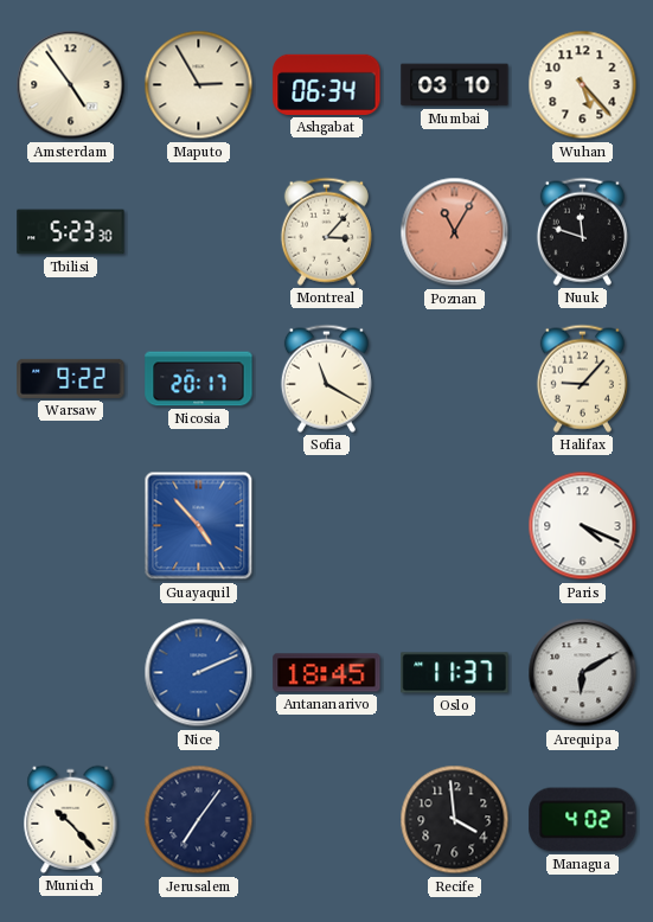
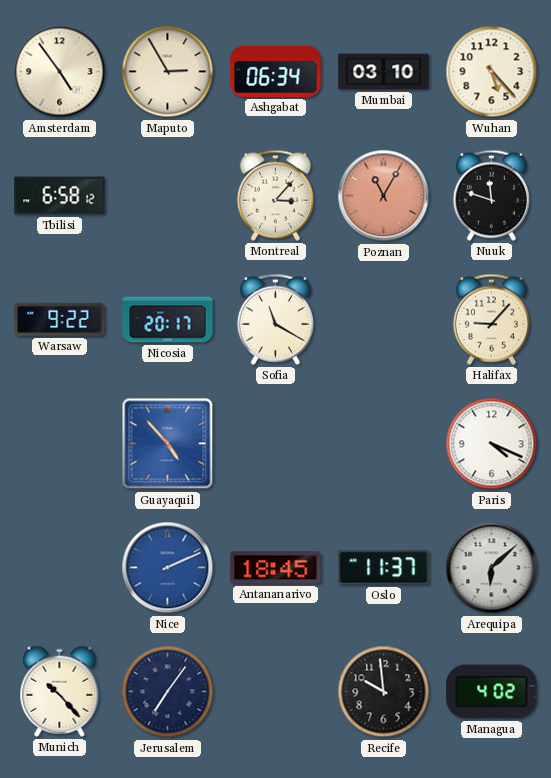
Tbilisi: 5:23 -> 6:58 (60, 196)
Arequipa: 6:10 -> 6:08 (492, 568)
Recife: 3:59 -> 9:59 (384, 692)
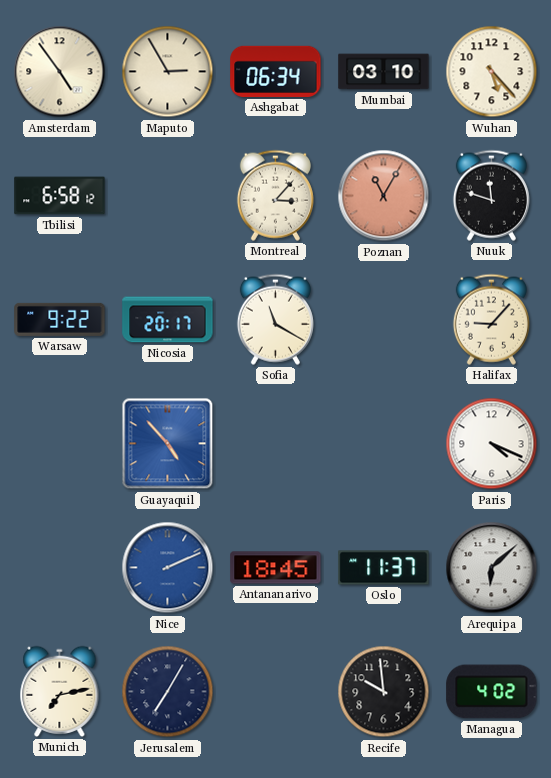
Munich: 10:23 -> 7:13 (60, 691)
Jerusalem: 7:06 -> 7:05 (168, 692)
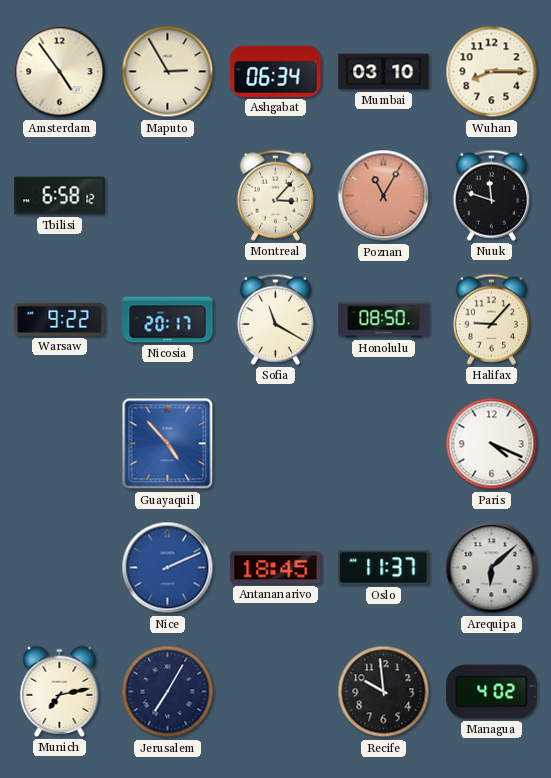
Wuhan: 5:23 -> 8:15 (492, 72)
Honolulu: none -> 08:50 (384, 320)
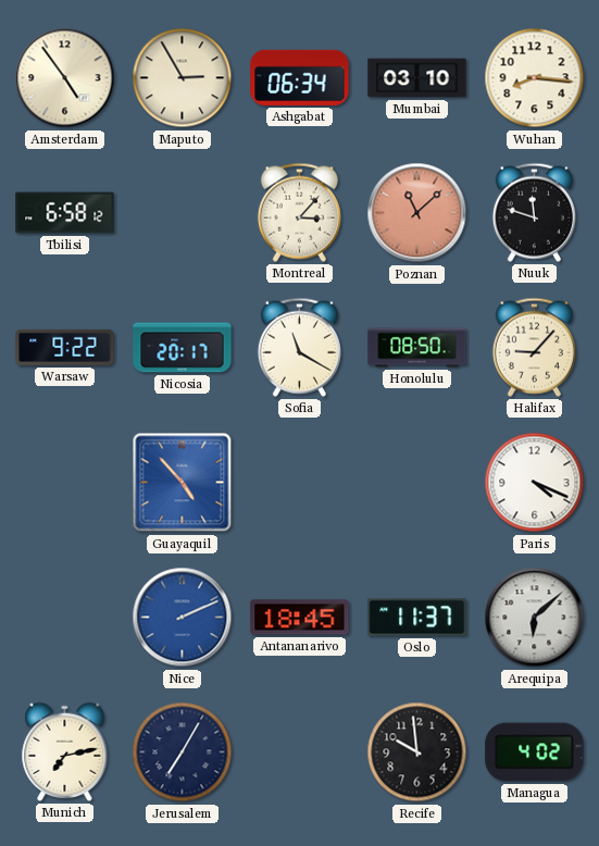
Wuhan: 8:15 -> 8:16 (535, 78)
Poznan: 11:05 -> 11:08 (417, 213)
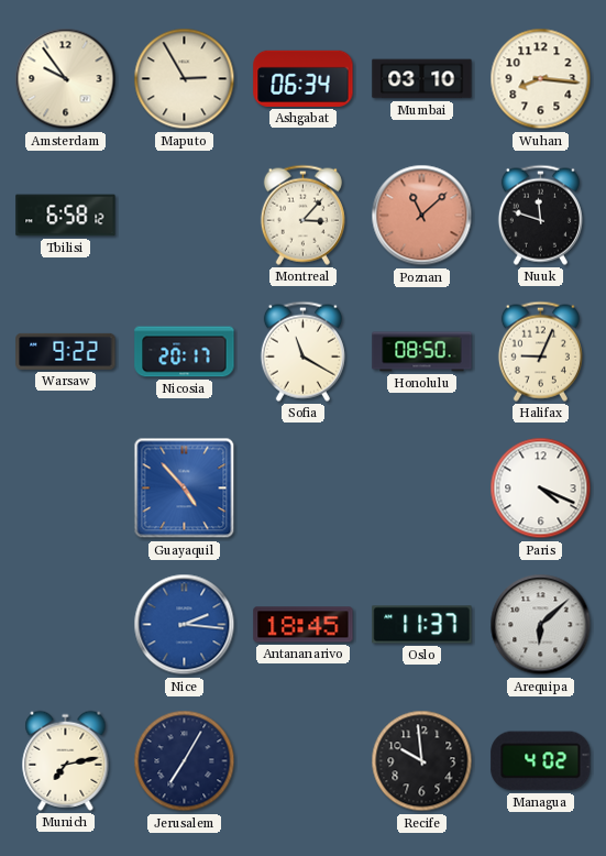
Amsterdam: 4:54 -> 9:54 (66, 79)
Halifax: 9:07 -> 9:04 (540, 351)
Nice: 2:11 -> 2:16 (185, 625)
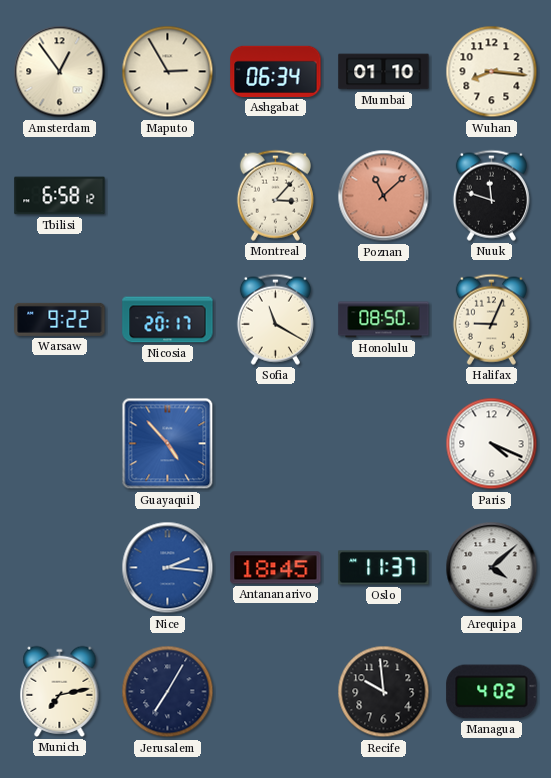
Amsterdam: 9:54 -> 12:54 (60, 72)
Mumbai: 03:10 -> 01:10 (384, 72)
Arequipa: 6:08 -> 4:08 (492, 568)
